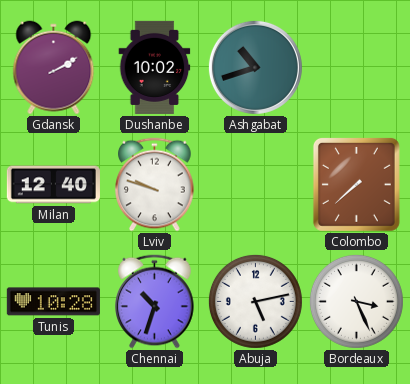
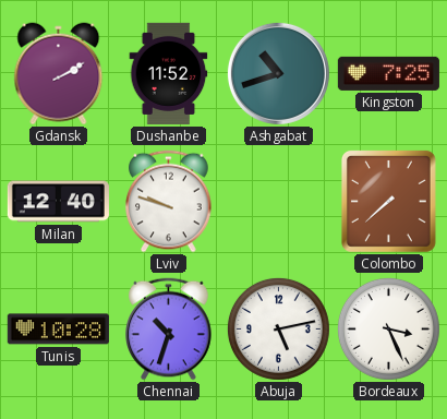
Dushanbe: 10:02 -> 11:52 (169, 73)
Kingston: none -> 7:25 (388, 73)
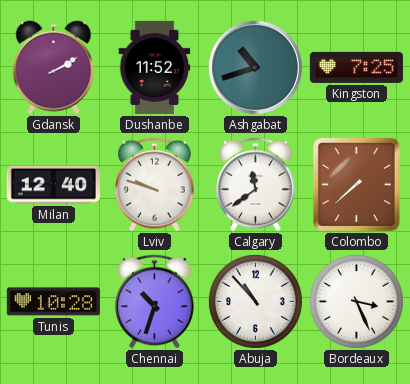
Calgary: none -> 11:39 (256, 185)
Abuja: 5:13 -> 10:53 (255, 301)
